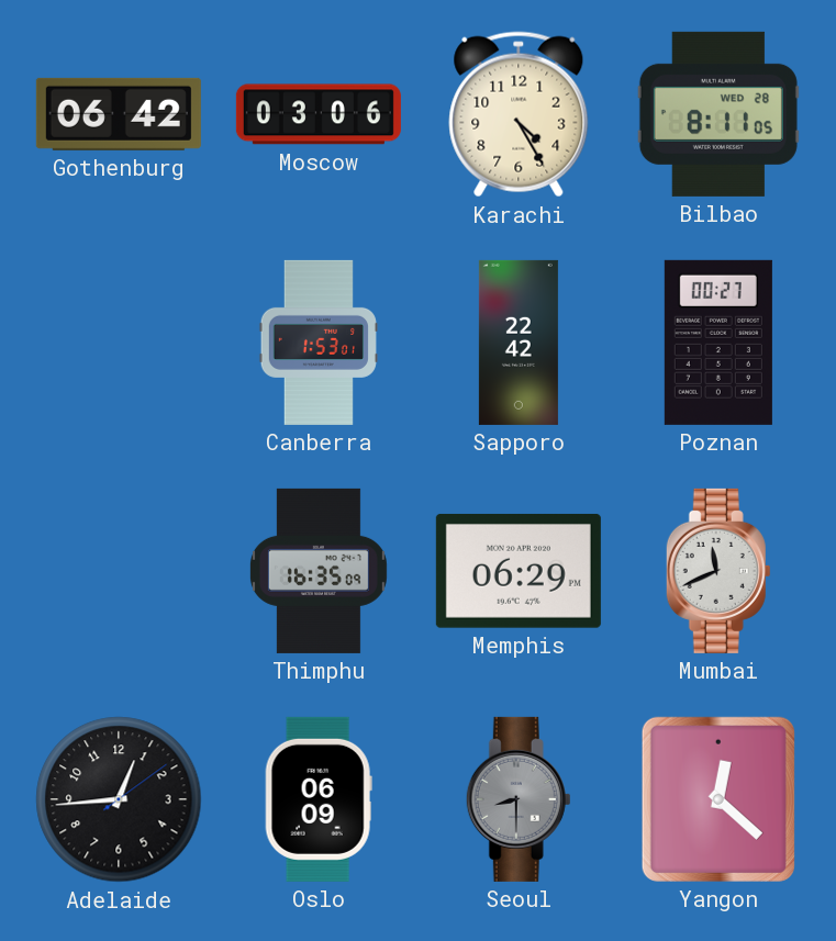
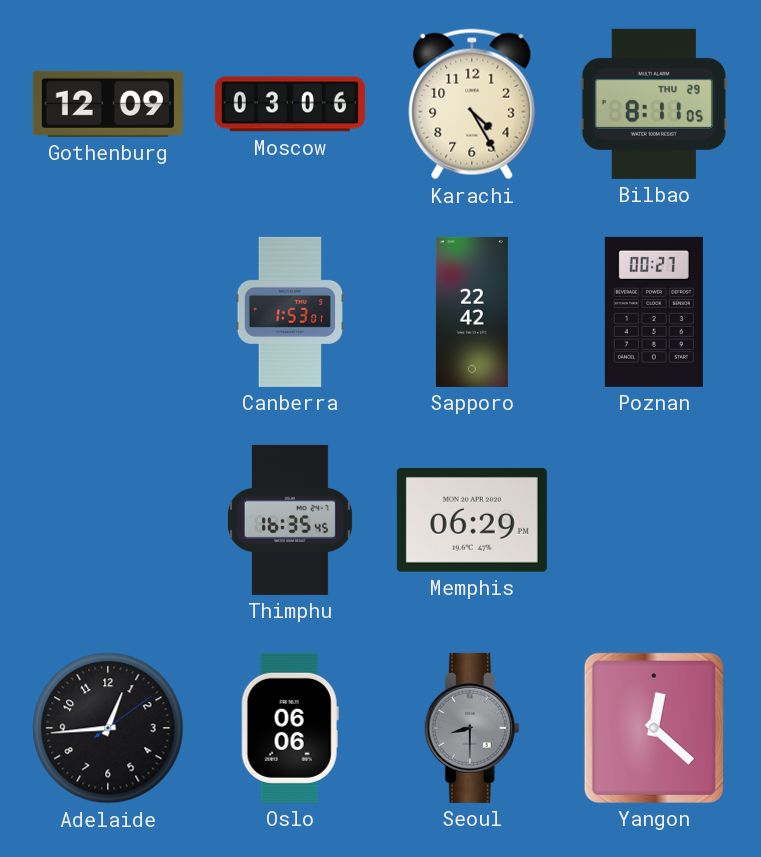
Gothenburg: 06:42 -> 12:09 (108, 104)
Bilbao date: WED 28 -> THU 29 (654, 104)
Thimphu: 16:35:09 -> 16:35:45 (290, 520)
Mumbai: 11:41 -> none (718, 571)
Oslo: 06:09 -> 06:06 (290, 728)
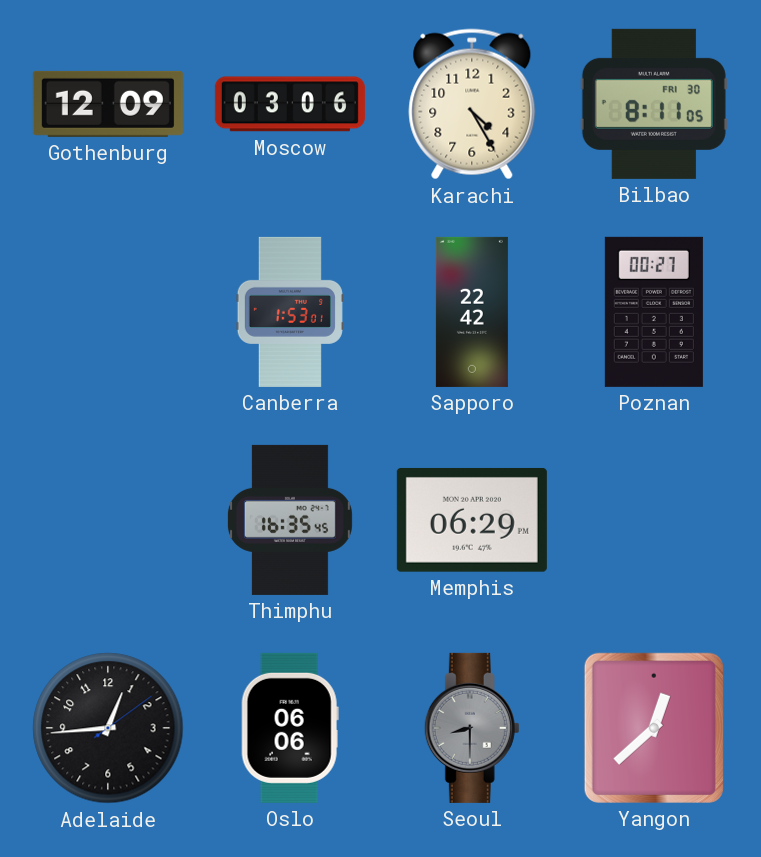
Bilbao date: THU 29 -> FRI 30 (654, 104)
Yangon: 12:22 -> 12:38 (654, 728)
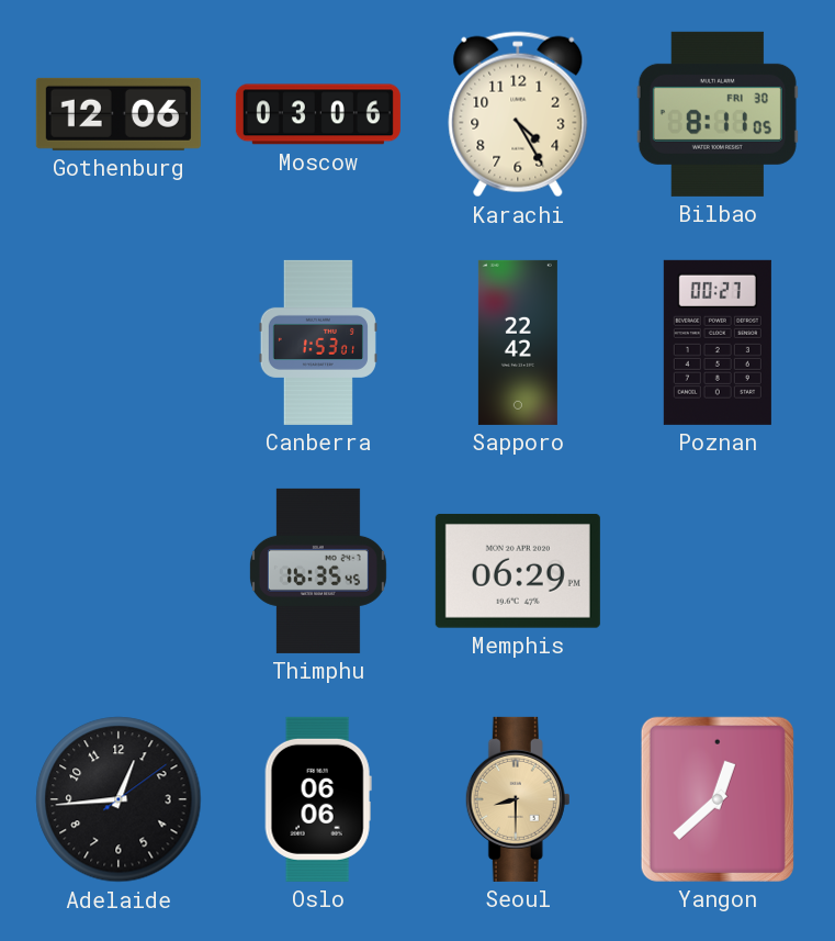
Gothenburg: 12:09 -> 12:06 (119, 114)
Seoul dial: grey -> champagne (518, 799)
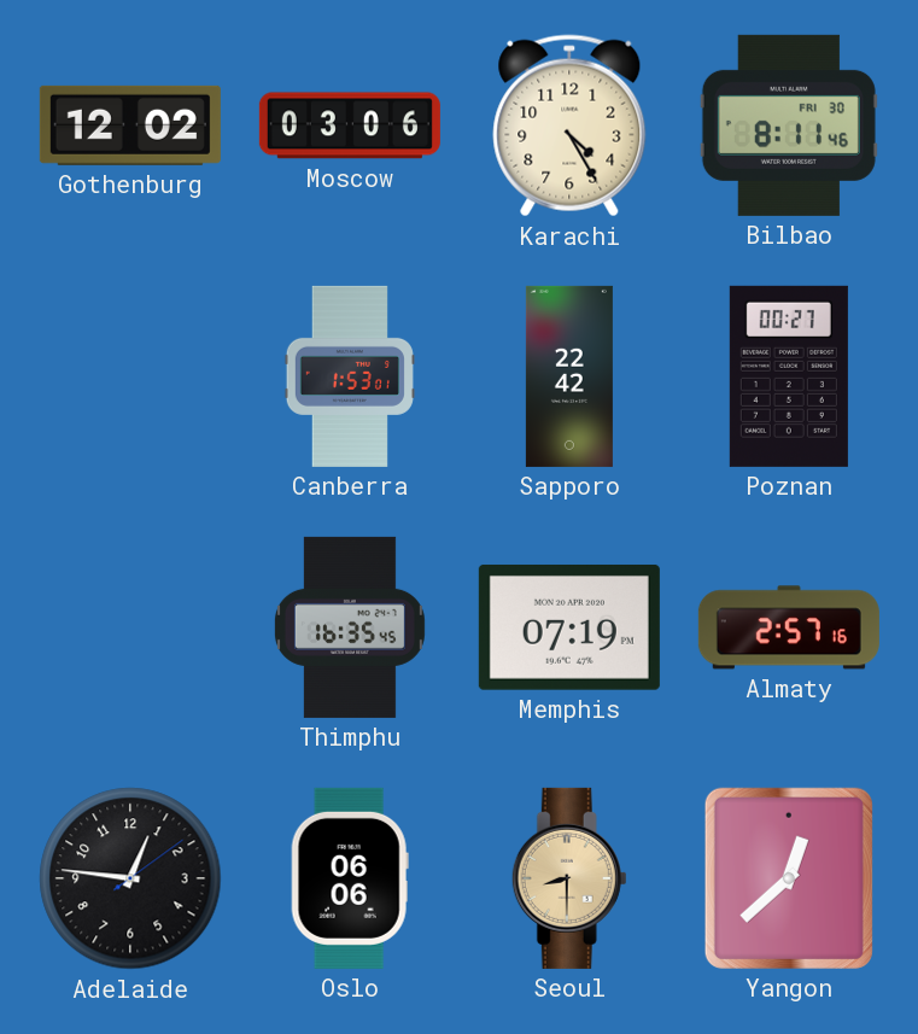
Gothenburg: 12:06 -> 12:02 (130, 125)
Bilbao: 8:11:05 -> 8:11:46 (789, 125)
Memphis: 06:29 -> 07:19 (569, 627)
Almaty: none -> 2:57 (789, 627)
Adelaide: 12:44 -> 12:46 (130, 878)
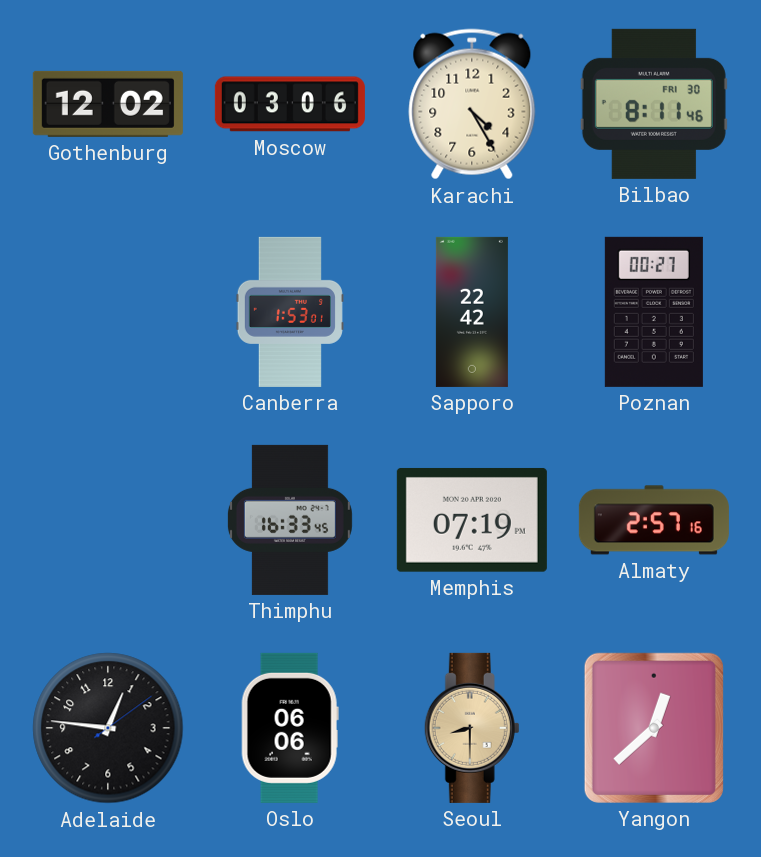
Thimphu: 16:35 -> 16:33 (290, 520)
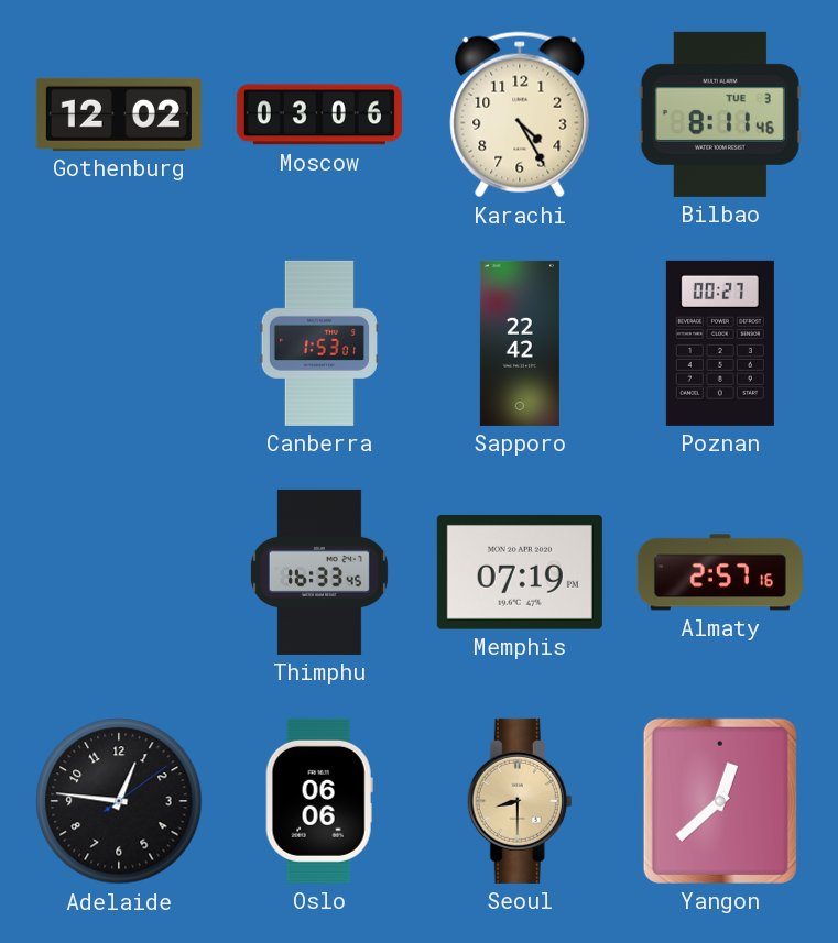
Bilbao date: FRI 30 -> TUE 3 (720, 114)
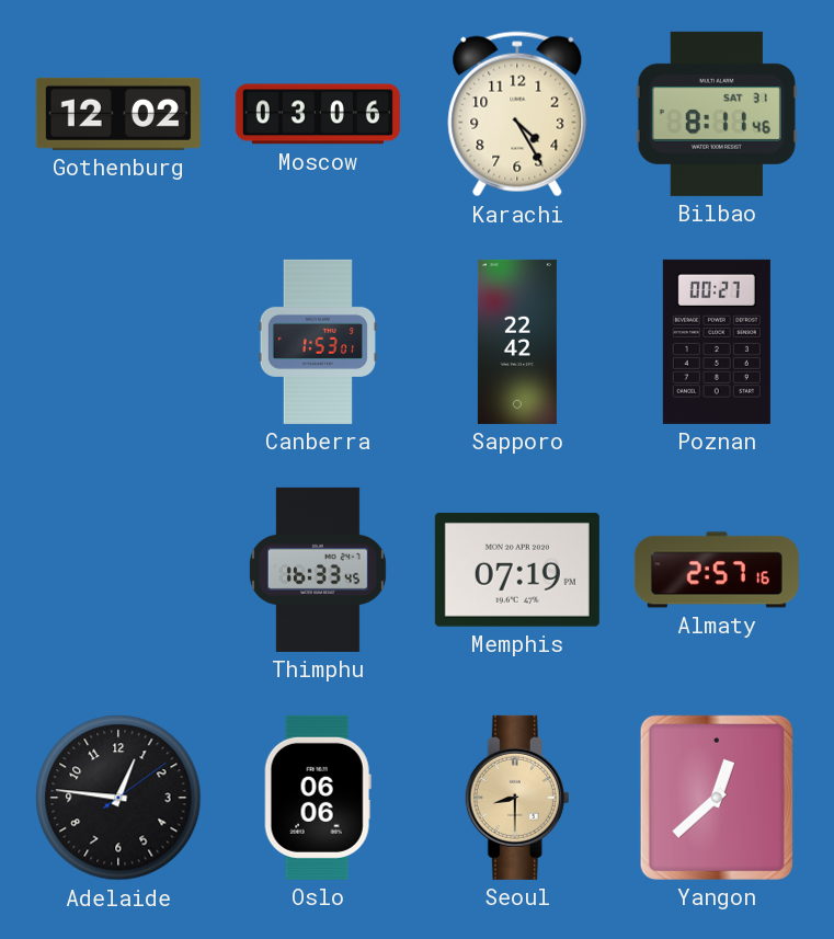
Bilbao date: TUE 3 -> SAT 31 (717, 114)
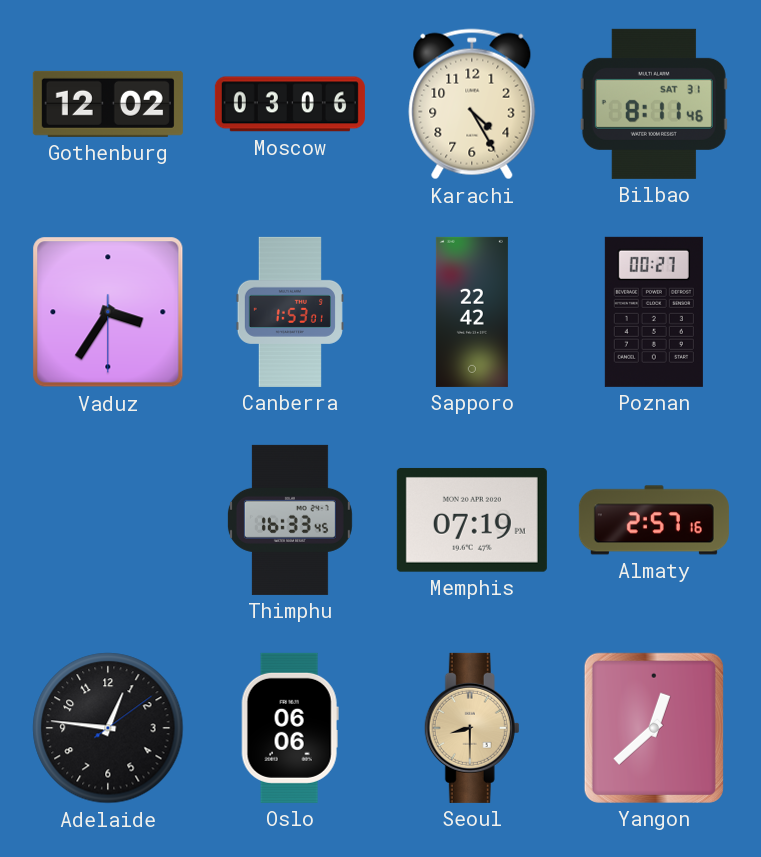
Vaduz: none -> 3:35 (108, 312)
